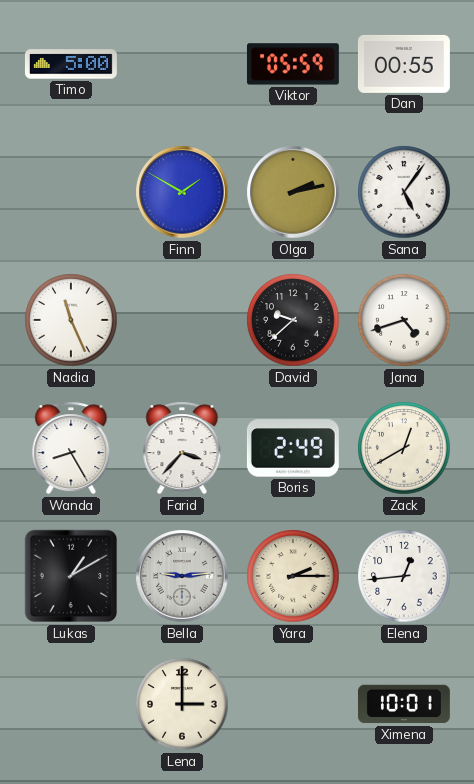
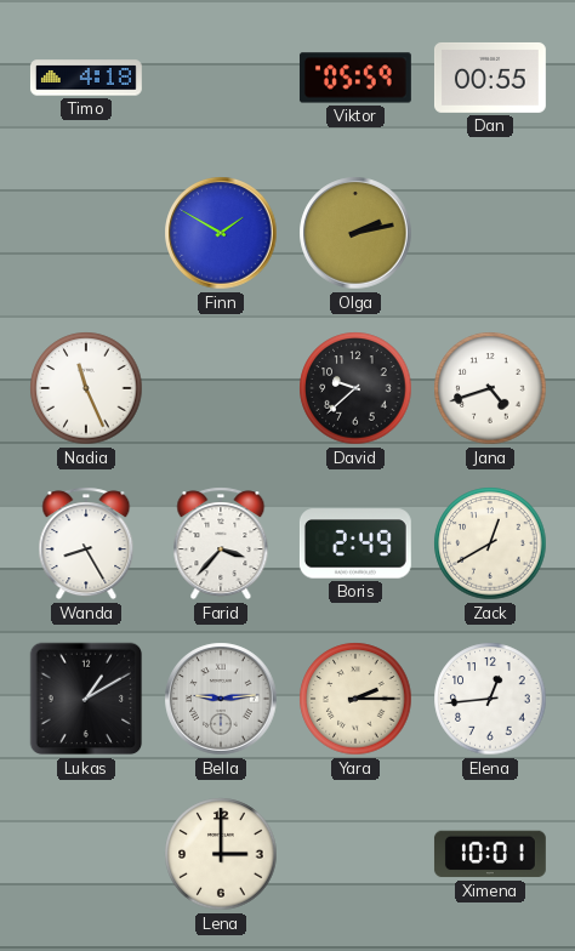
Timo: 5:00 -> 4:18 (86, 78)
Sana: 5:06 -> none (404, 192)
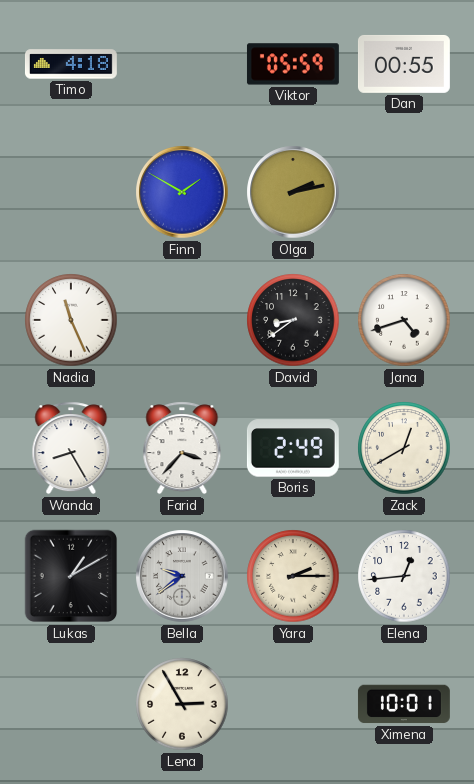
David: 9:38 -> 8:39 (293, 320)
Bella: 9:14 -> 9:39 (182, 576)
Lena: 3:00 -> 2:55 (182, 704)
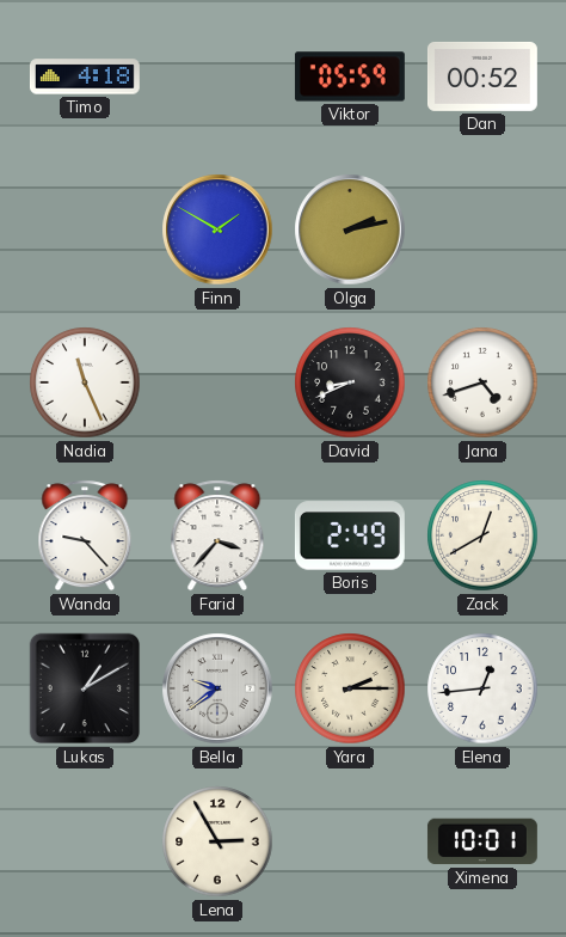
Dan: 00:55 -> 00:52 (482, 76)
David: 8:39 -> 8:41 (350, 382)
Wanda: 8:25 -> 9:23 (85, 535)
